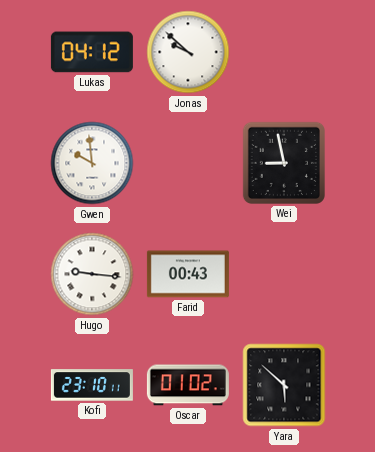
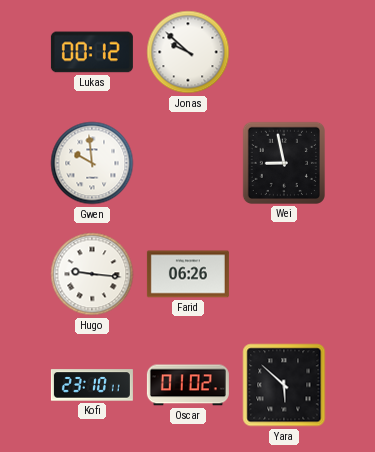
Lukas: 04:12 -> 00:12 (92, 52)
Farid: 00:43 -> 06:26 (188, 274)
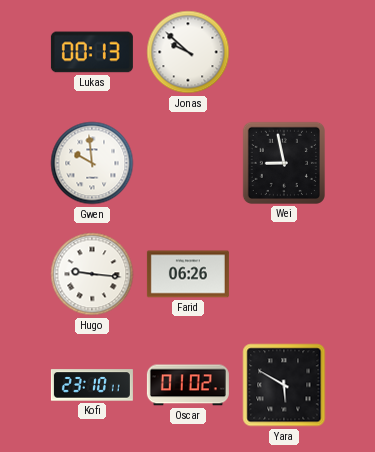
Lukas: 00:12 -> 00:13 (92, 52)
Yara: 5:52 -> 5:50 (284, 385)
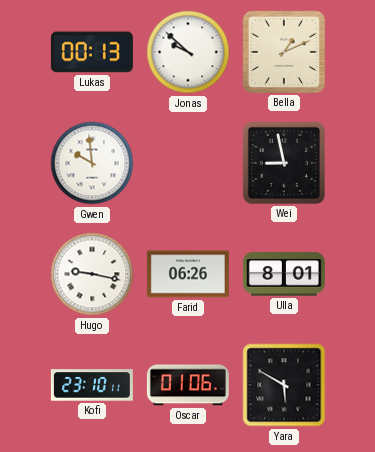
Bella: none -> 1:11 (284, 52)
Hugo: 9:16 -> 9:17 (92, 274)
Ulla: none -> 8:01 (284, 274)
Oscar: 01:02 -> 01:06 (188, 385)
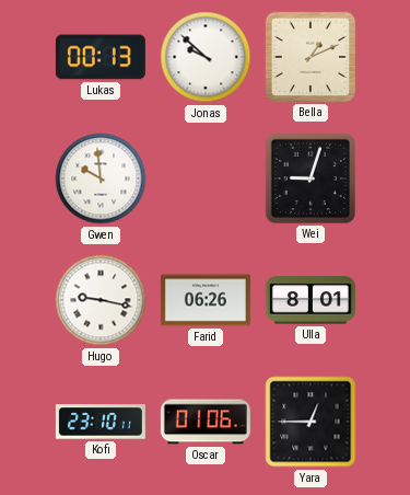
Wei: 8:58 -> 9:03 (311, 179)
Yara: 5:50 -> 12:45 (311, 422)
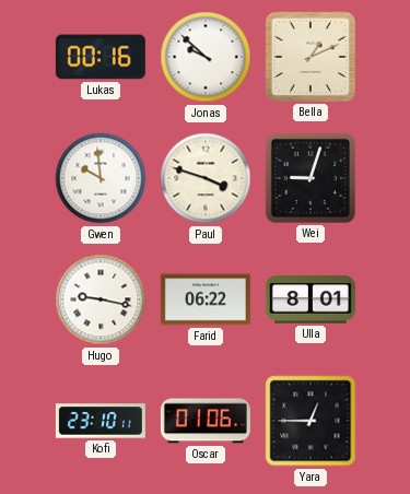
Lukas: 00:13 -> 00:16 (101, 57)
Paul: none -> 3:48 (206, 178)
Farid: 06:26 -> 06:22 (206, 299)
